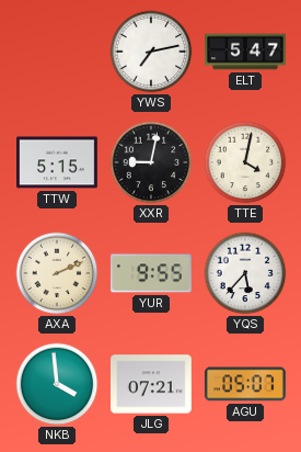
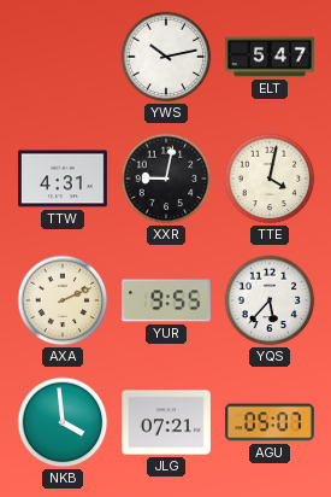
YWS: 7:13 -> 10:13 (166, 57)
TTW: 5:15 -> 4:31 (64, 179)
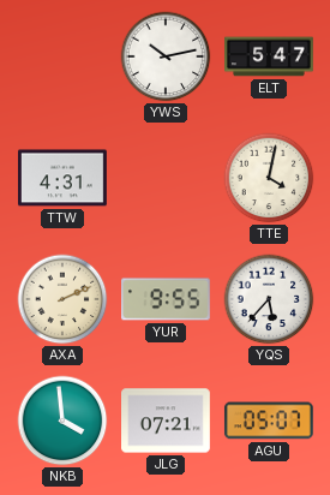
XXR: 9:02 -> none (166, 179)
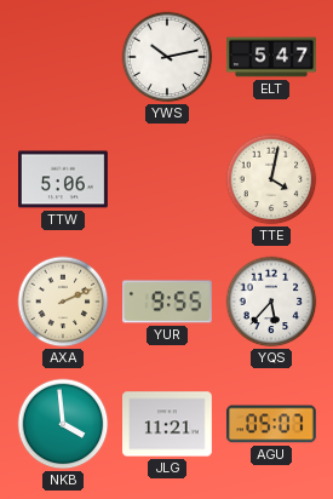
TTW: 4:31 -> 5:06 (64, 179)
JLG: 07:21 -> 11:21 (168, 424)
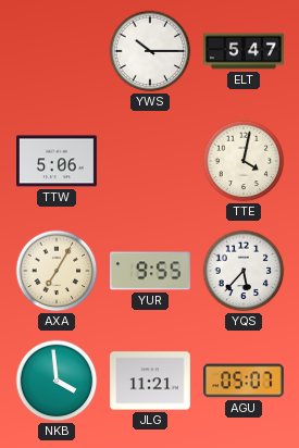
YWS: 10:13 -> 10:15 (150, 51)
AXA: 2:11 -> 7:05 (57, 271)
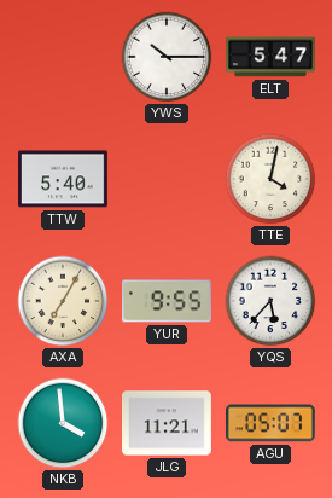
TTW: 5:06 -> 5:40 (64, 179)
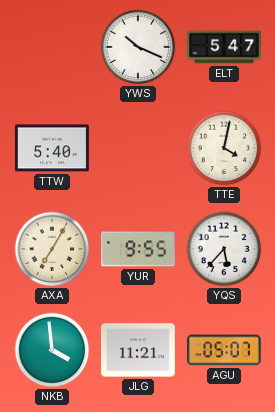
YWS: 10:15 -> 10:19 (138, 47)
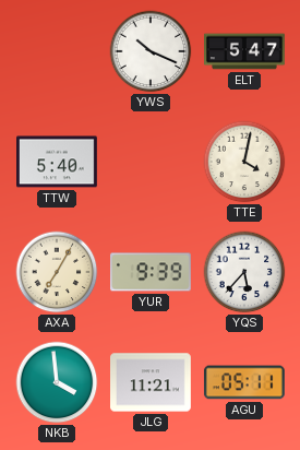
YUR: 9:55 -> 9:39 (152, 272)
AGU: 05:07 -> 05:11 (244, 382)
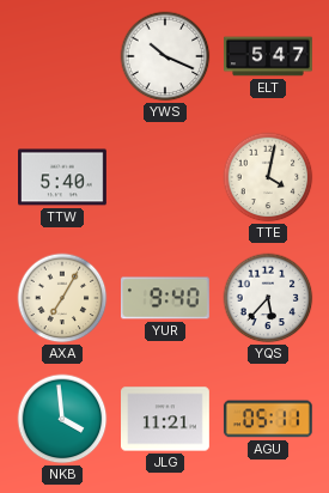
YUR: 9:39 -> 9:40 (166, 298)
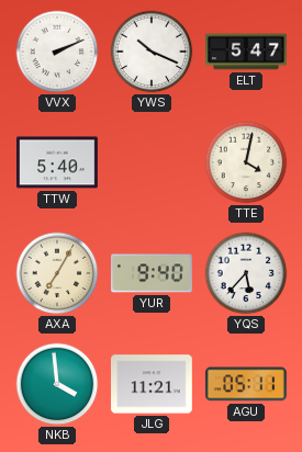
VVX: none -> 2:11 (57, 52)
